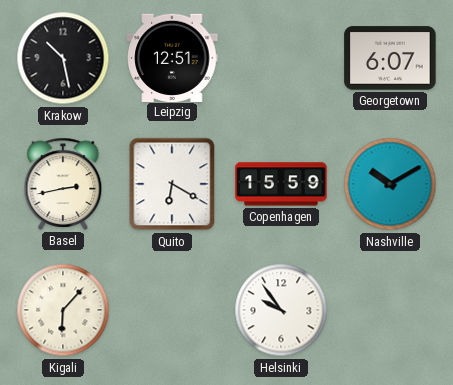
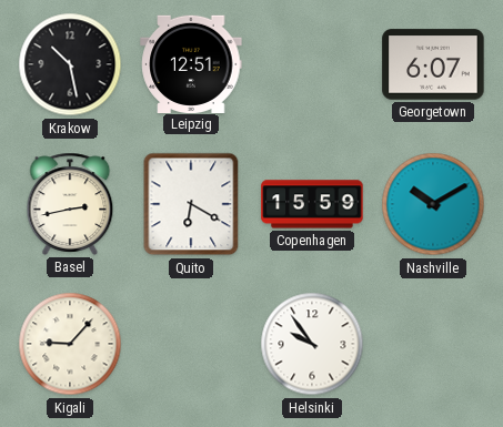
Kigali: 6:07 -> 9:07 (70, 344)
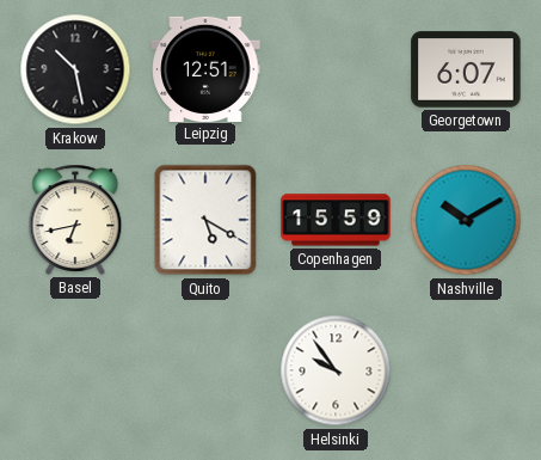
Basel: 2:43 -> 6:43 (75, 220)
Quito: 6:20 -> 5:20 (205, 220)
Kigali: 9:07 -> none (70, 344)
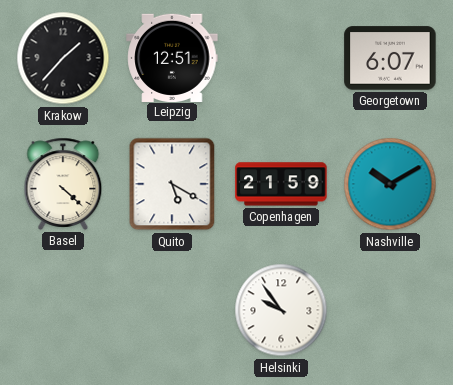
Krakow: 10:28 -> 1:37 (63, 58)
Basel: 6:43 -> 4:22 (63, 184)
Copenhagen: 15:59 -> 21:59 (281, 184)
